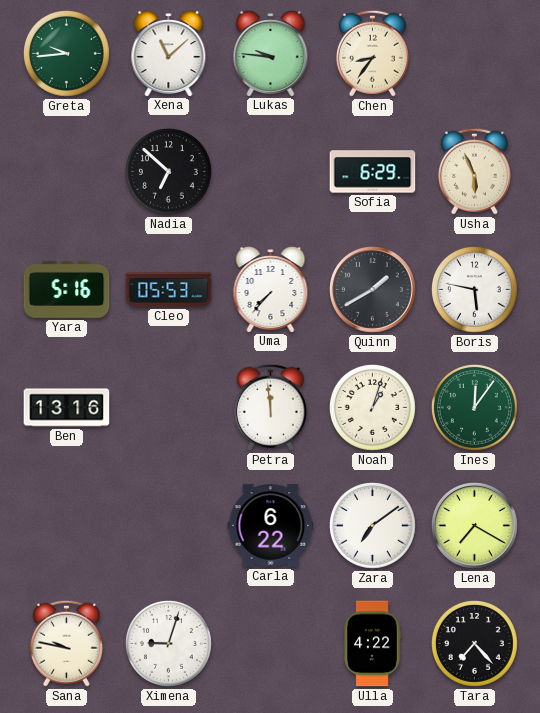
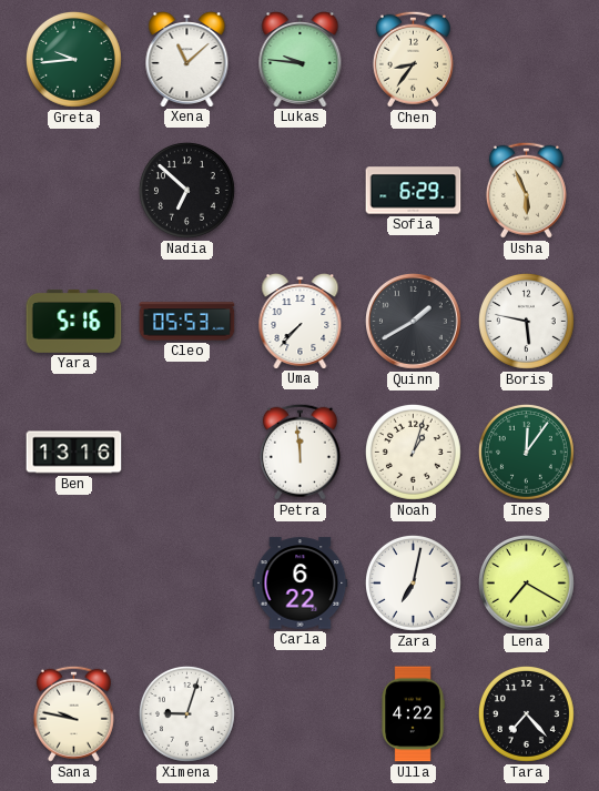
Zara: 7:09 -> 7:02 (413, 582)
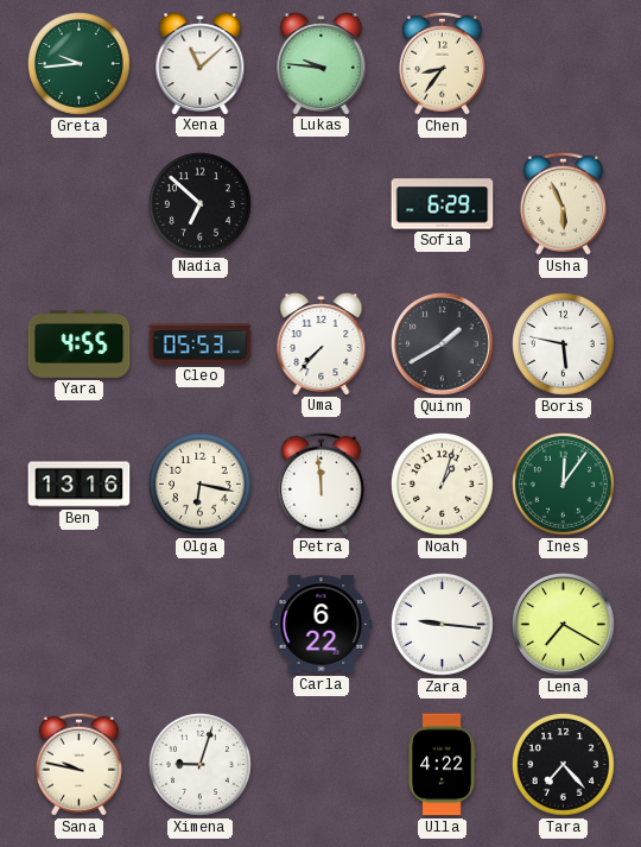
Yara: 5:16 -> 4:55 (80, 343)
Olga: none -> 6:17 (199, 483)
Zara: 7:02 -> 9:16 (442, 624)
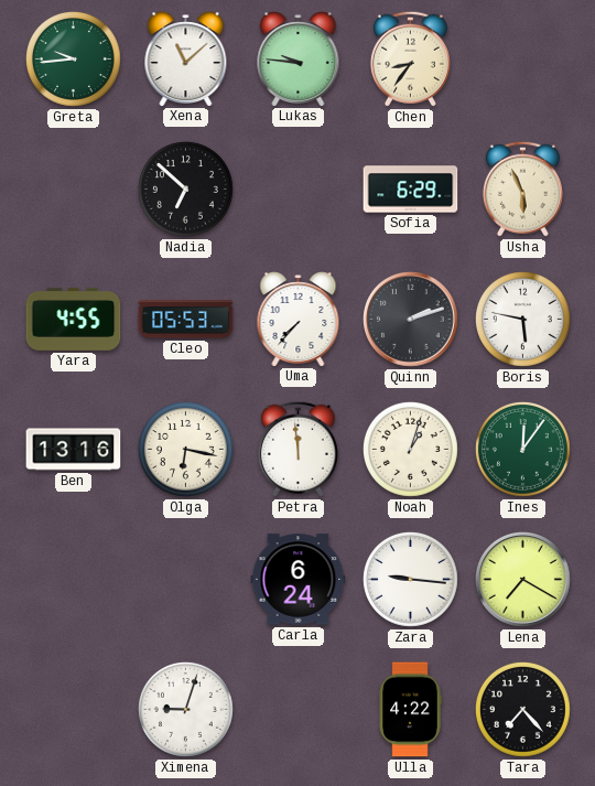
Quinn: 1:40 -> 2:12 (411, 320)
Carla: 6:22 -> 6:24 (299, 580)
Sana: 9:47 -> none (78, 764)
